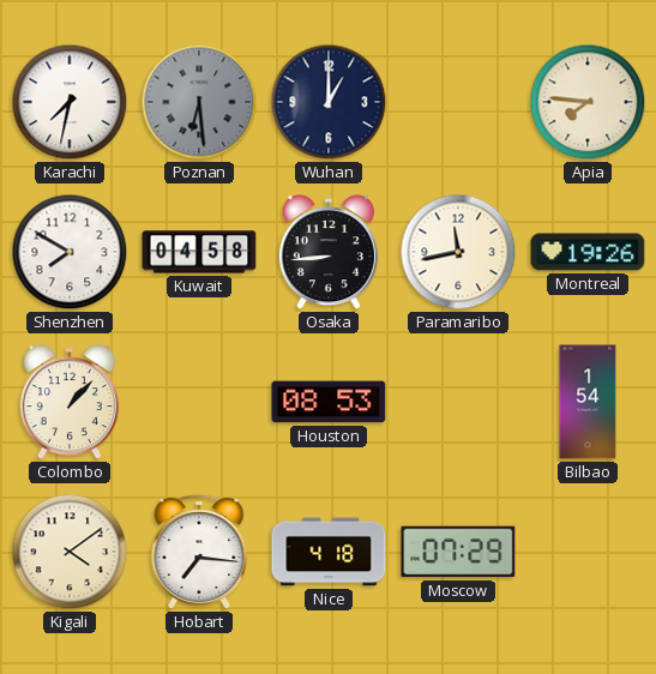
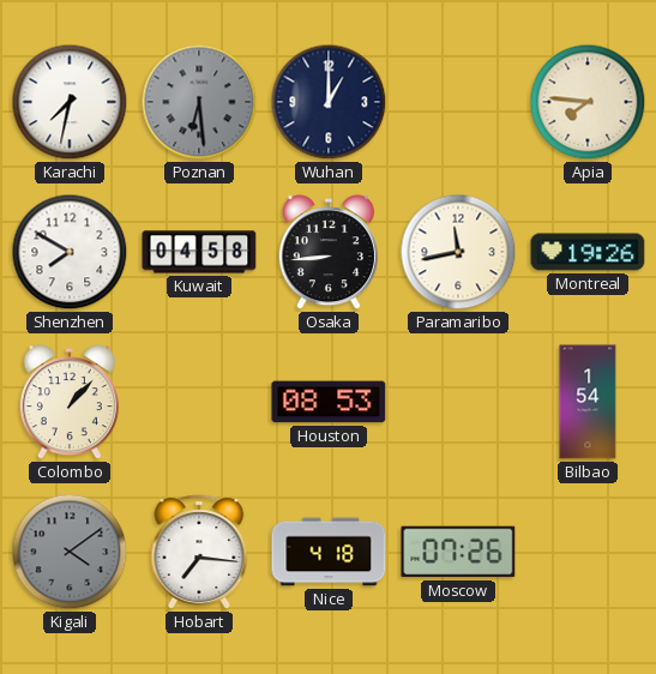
Kigali dial: cream -> grey (70, 552)
Moscow: 07:29 -> 07:26 (458, 552)
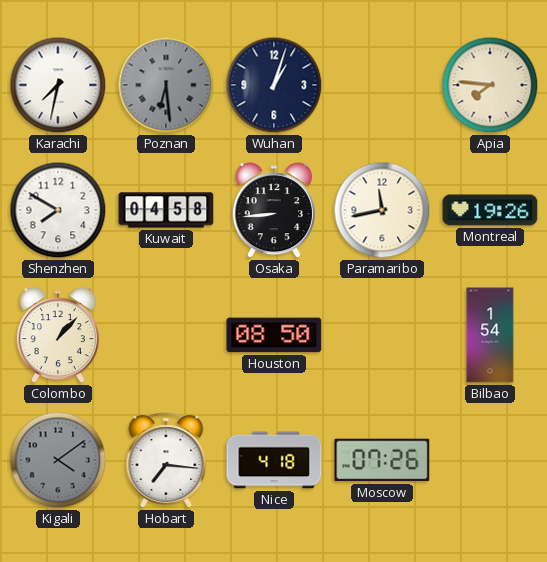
Wuhan: 1:00 -> 1:03 (274, 85)
Houston: 08:53 -> 08:50 (274, 335)
